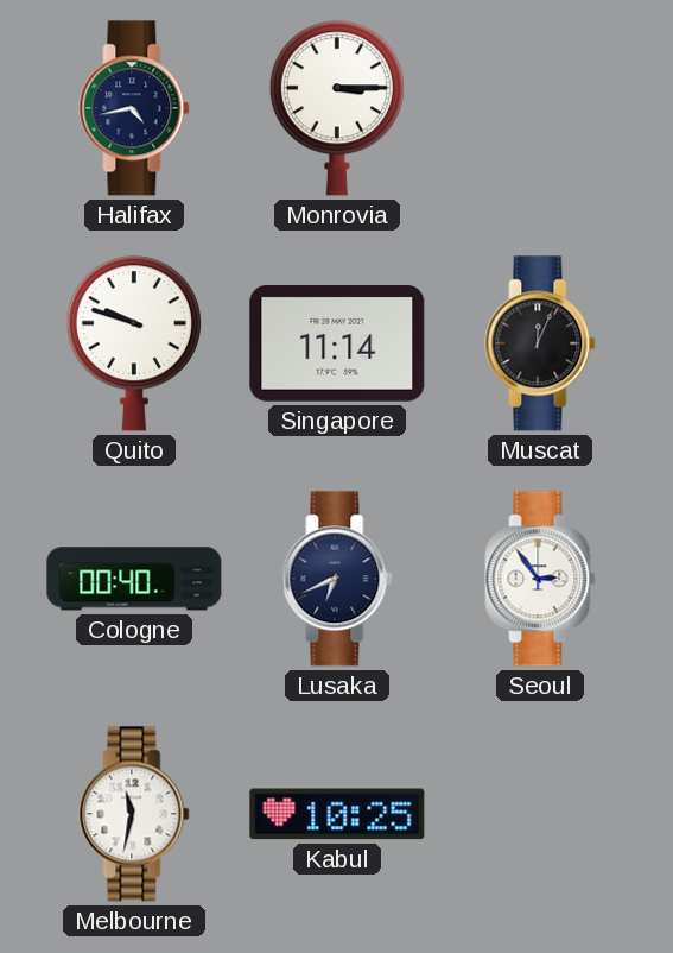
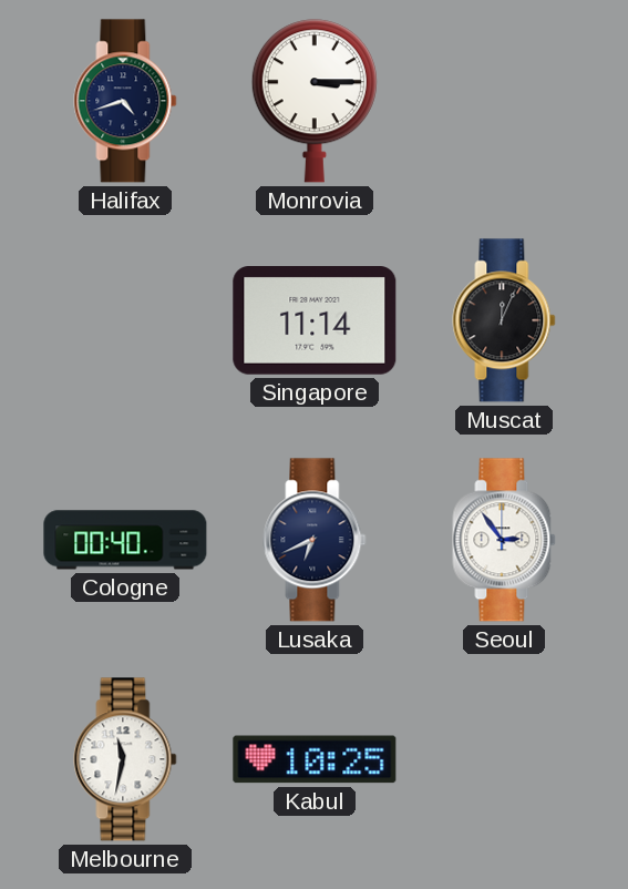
Halifax: 4:43 -> 4:42 (125, 101)
Quito: 9:48 -> none (134, 343)
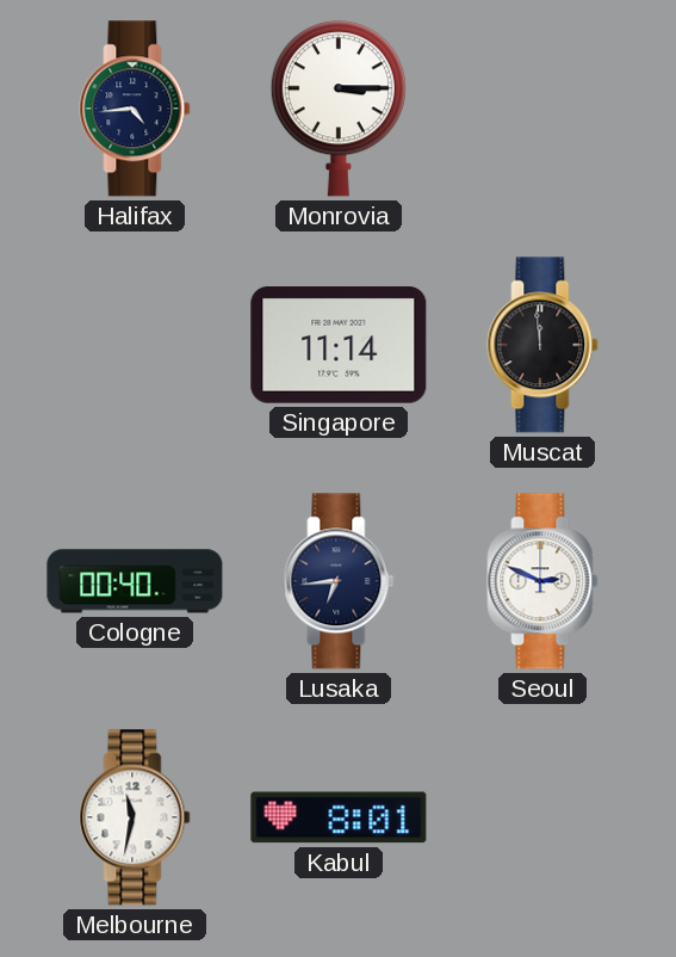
Halifax: 4:42 -> 4:44 (135, 109)
Muscat: 12:04 -> 11:59 (542, 345)
Lusaka: 6:41 -> 6:44 (339, 581)
Seoul: 2:54 -> 2:49 (542, 581)
Kabul: 10:25 -> 8:01 (339, 817)
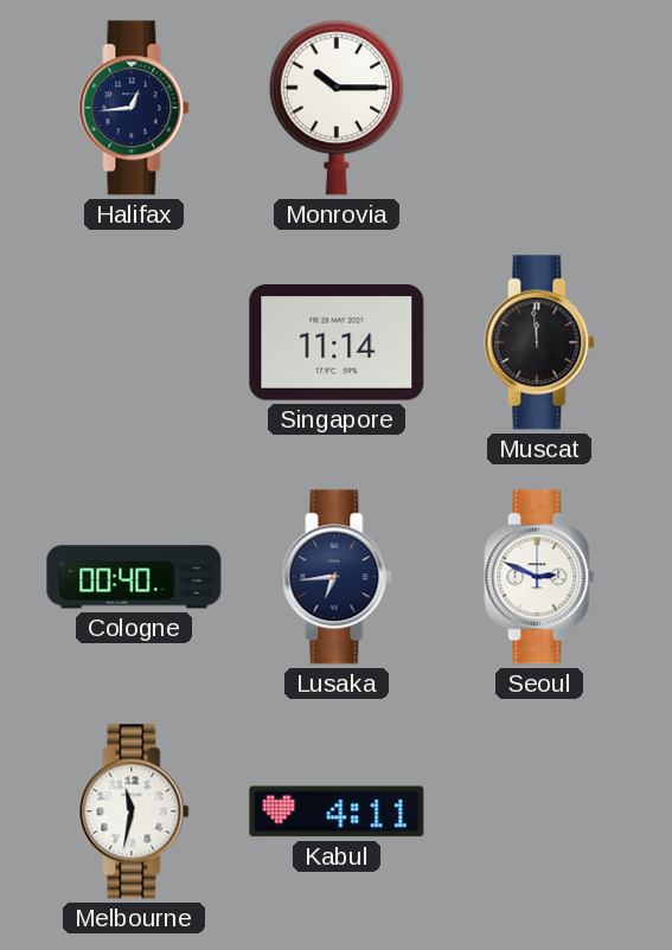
Halifax: 4:44 -> 12:44 (134, 108)
Monrovia: 3:15 -> 10:15 (337, 108)
Kabul: 8:01 -> 4:11 (337, 811)
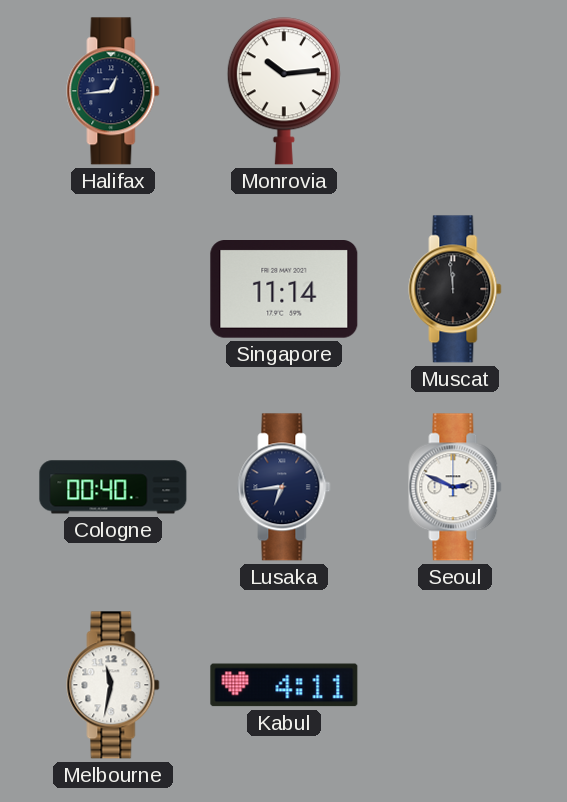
Monrovia: 10:15 -> 10:14 (284, 91)
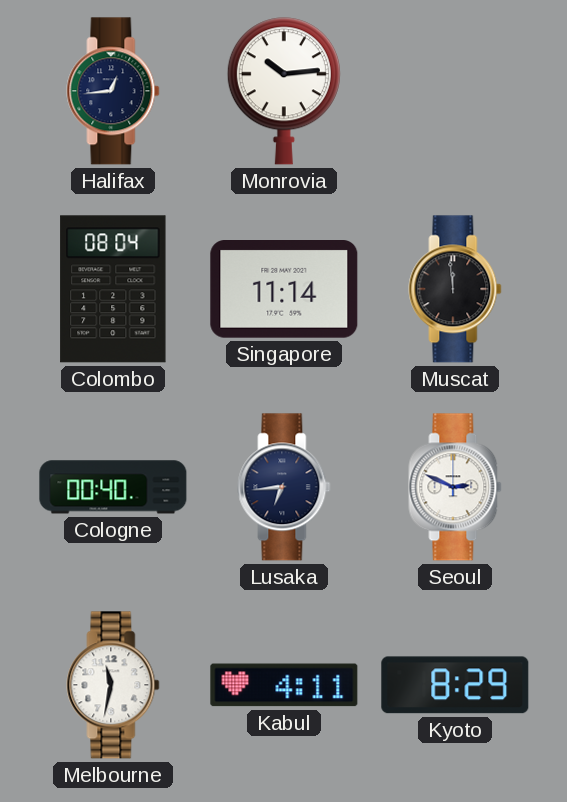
Colombo: none -> 08:04 (113, 289)
Kyoto: none -> 8:29 (455, 685)
